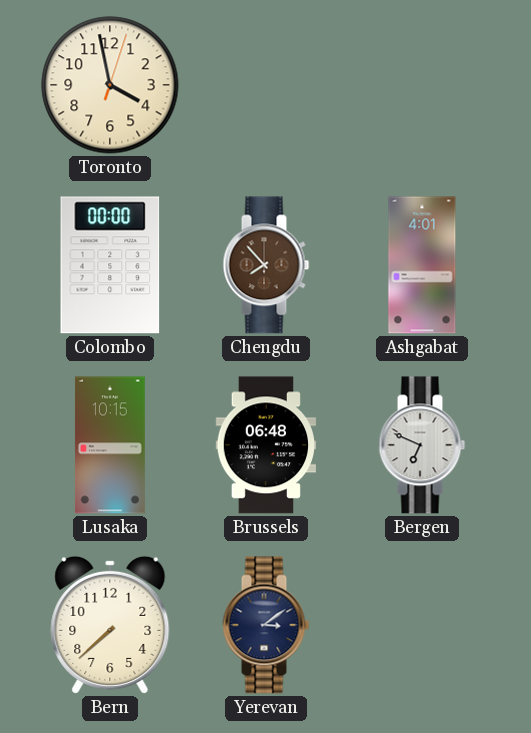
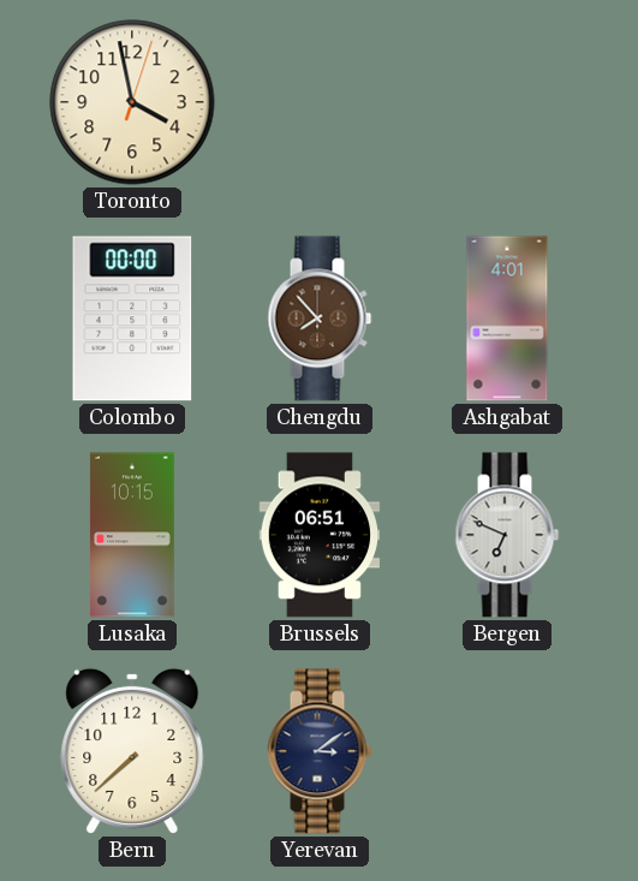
Brussels: 06:48 -> 06:51 (320, 535)
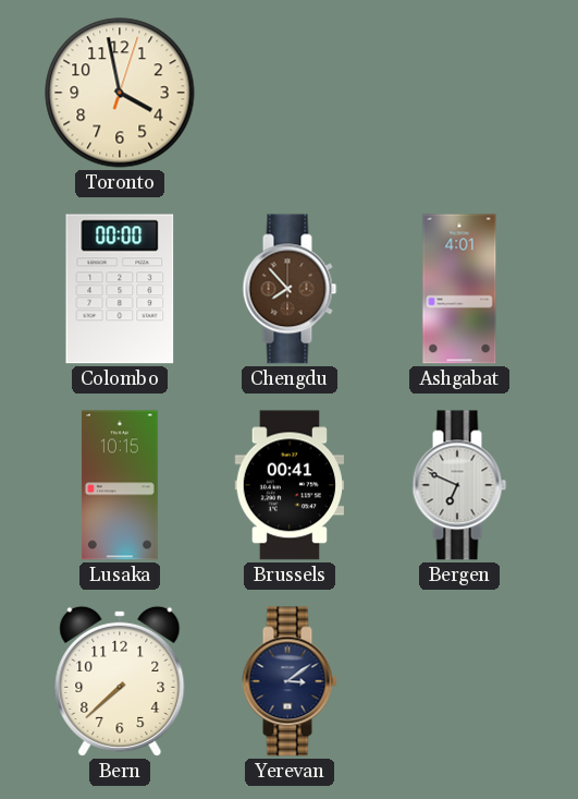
Brussels: 06:51 -> 00:41 (290, 485)
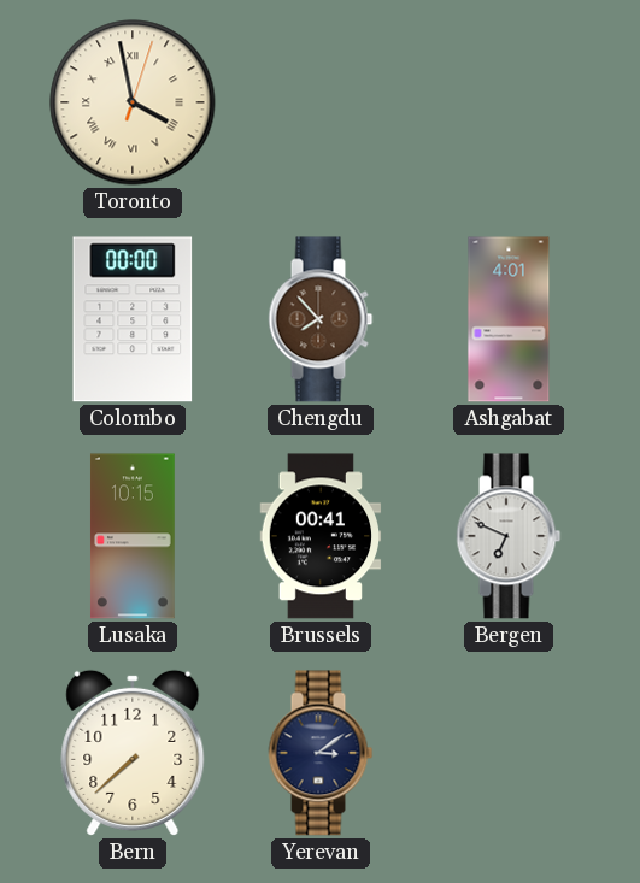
Toronto numerals: Arabic -> Roman (133, 102)
